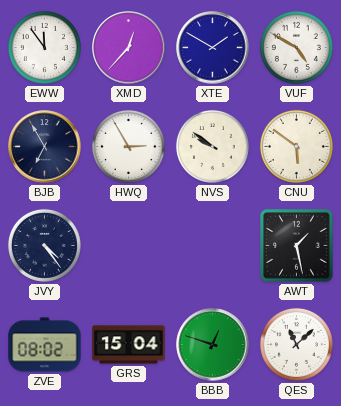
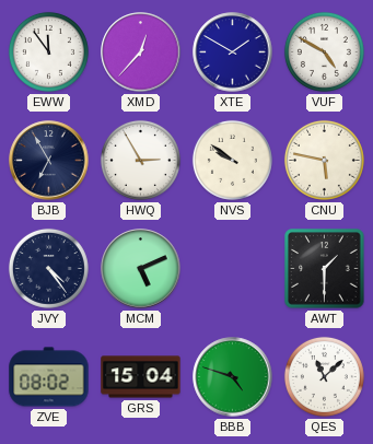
CNU: 5:51 -> 5:47 (324, 160)
MCM: none -> 5:11 (141, 269)
AWT: 1:28 -> 1:30 (325, 269)
BBB: 12:48 -> 4:48 (233, 377)
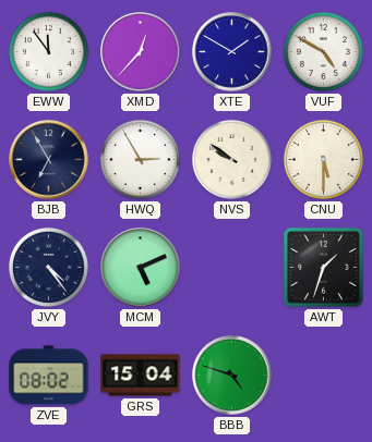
CNU: 5:47 -> 5:30 (323, 159)
AWT: 1:30 -> 1:33 (324, 268)
QES: 11:08 -> none (324, 376)
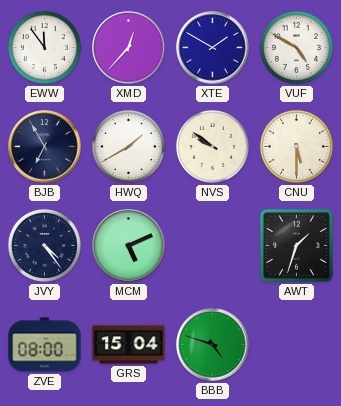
HWQ: 2:55 -> 1:40 (128, 146)
ZVE: 08:02 -> 08:00 (45, 345)
